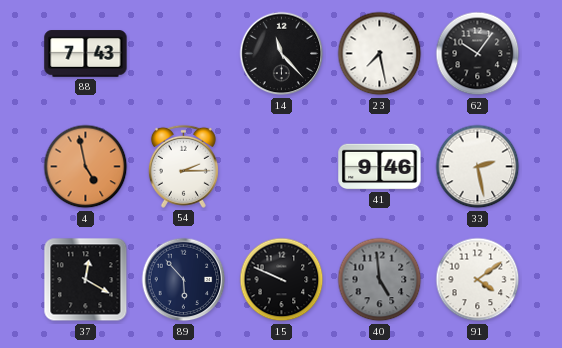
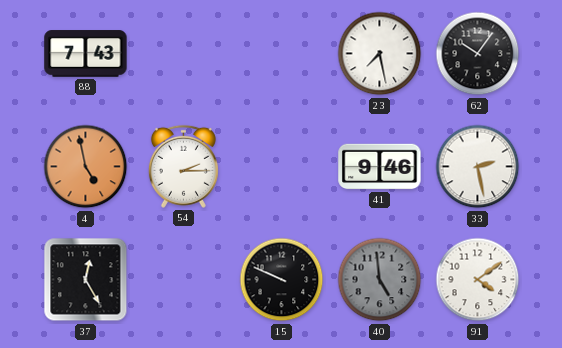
14: 11:23 -> none (282, 54)
37: 12:20 -> 12:25 (86, 280)
89: 5:53 -> none (184, 280)
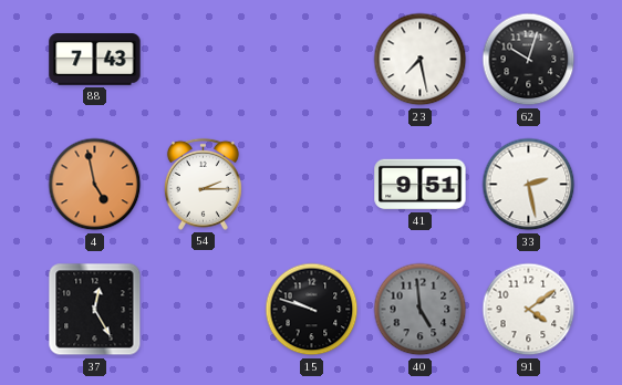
62: 10:06 -> 10:03 (529, 60)
41: 9:46 -> 9:51 (421, 185)
15: 9:49 -> 9:48 (312, 310)
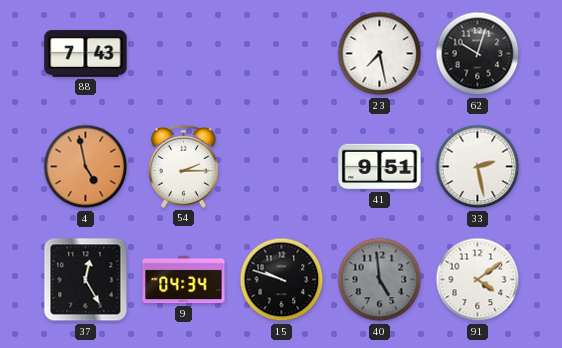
9: none -> 04:34 (184, 280)
